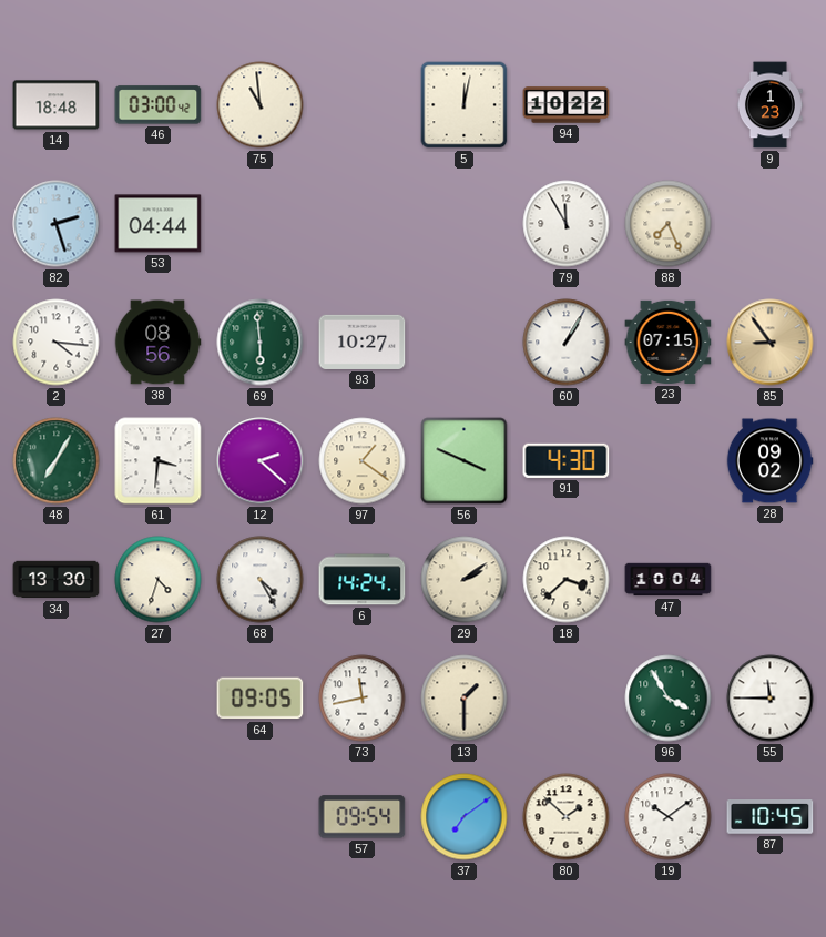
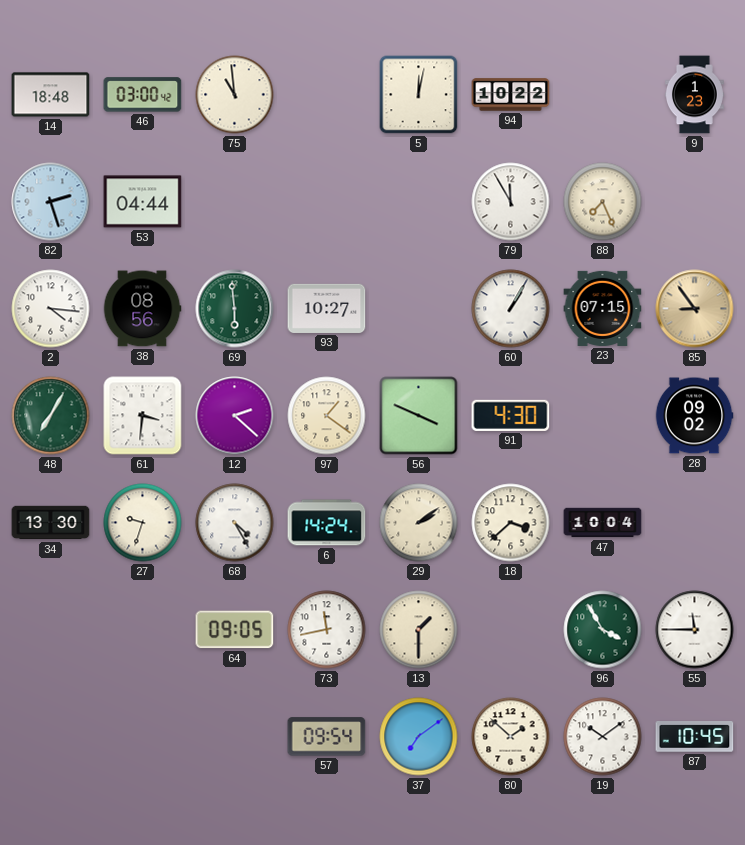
27: 4:33 -> 9:33 (143, 523)
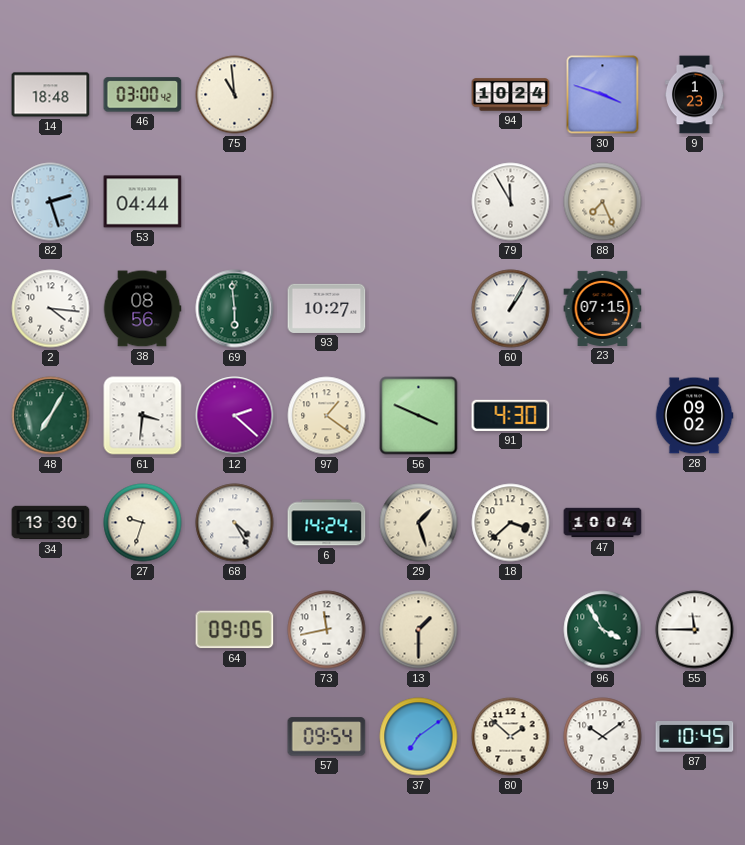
5: 12:02 -> none (419, 95)
94: 10:22 -> 10:24 (511, 95)
30: none -> 3:48 (603, 95)
85: 8:54 -> none (695, 309)
29: 2:09 -> 1:27 (419, 523)
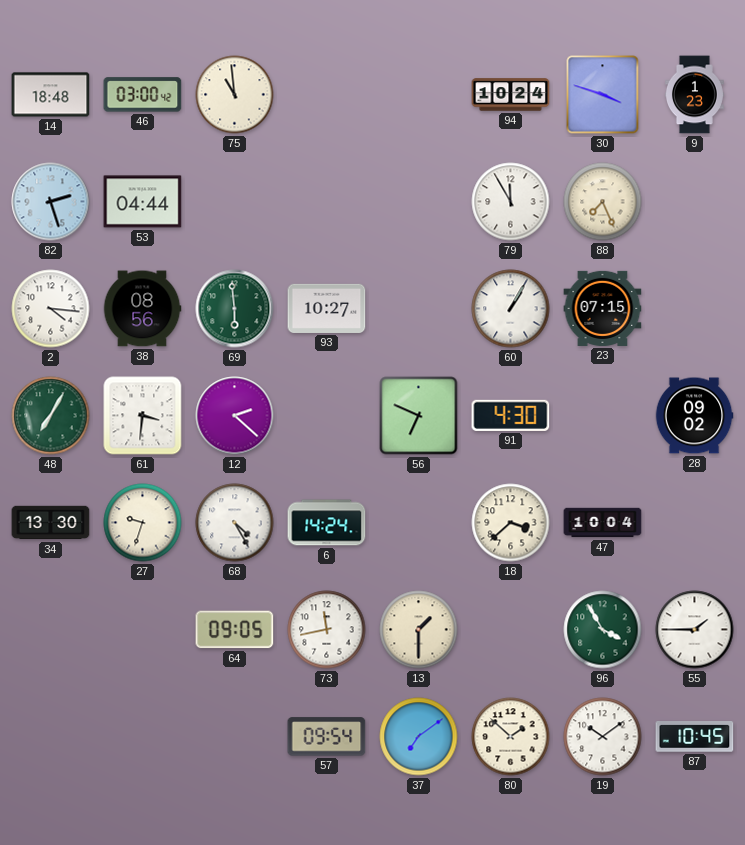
97: 1:21 -> none (327, 416)
56: 3:49 -> 6:49 (419, 416)
29: 1:27 -> none (419, 523)
55: 11:45 -> 1:45 (695, 630)
